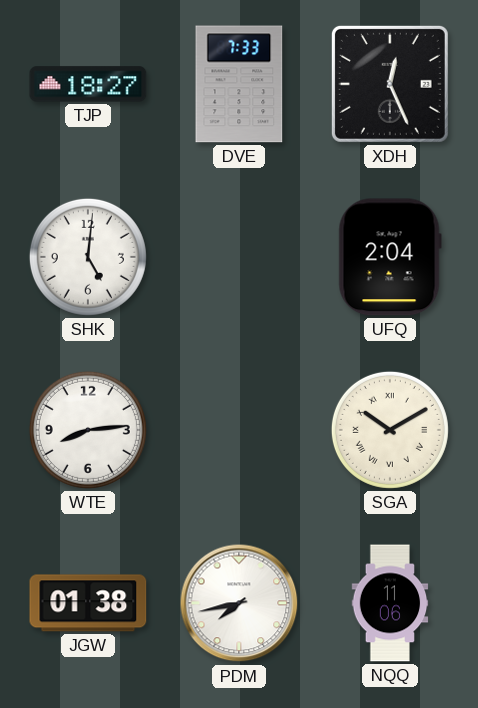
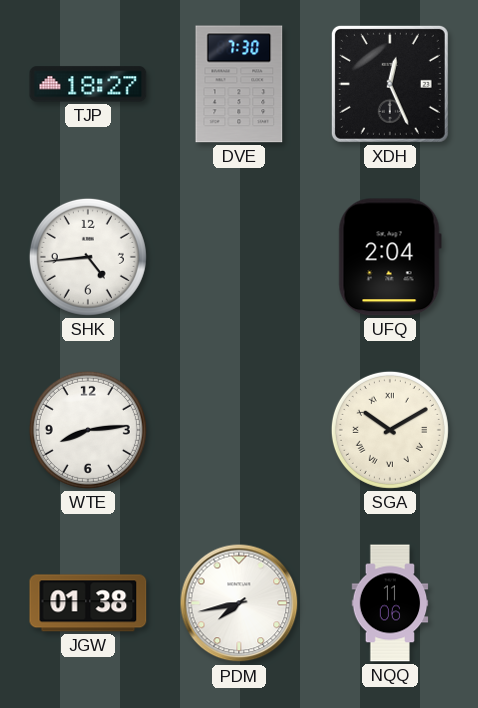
DVE: 7:33 -> 7:30 (239, 84)
SHK: 5:01 -> 4:44 (88, 257)
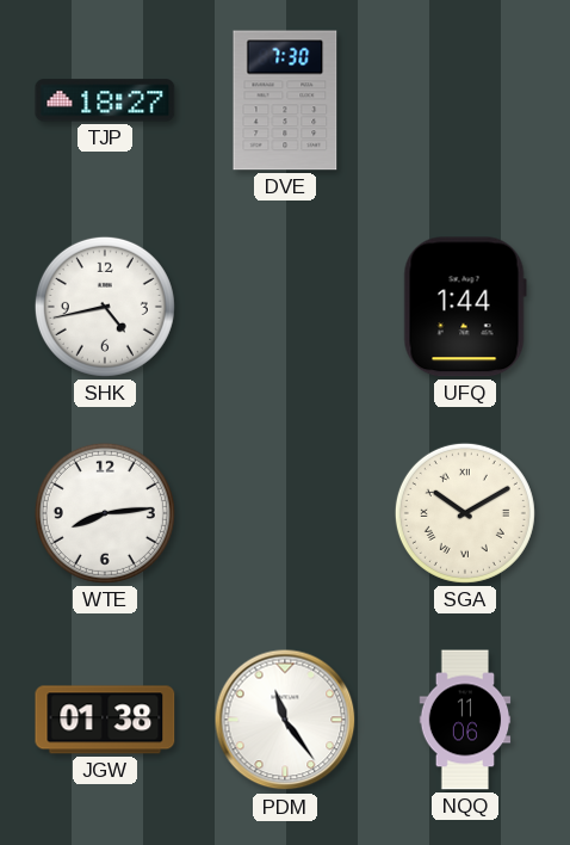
XDH: 12:26 -> none (390, 84)
SHK: 4:44 -> 4:43 (105, 307)
UFQ: 2:04 -> 1:44 (465, 307)
PDM: 7:43 -> 11:24 (285, 720)
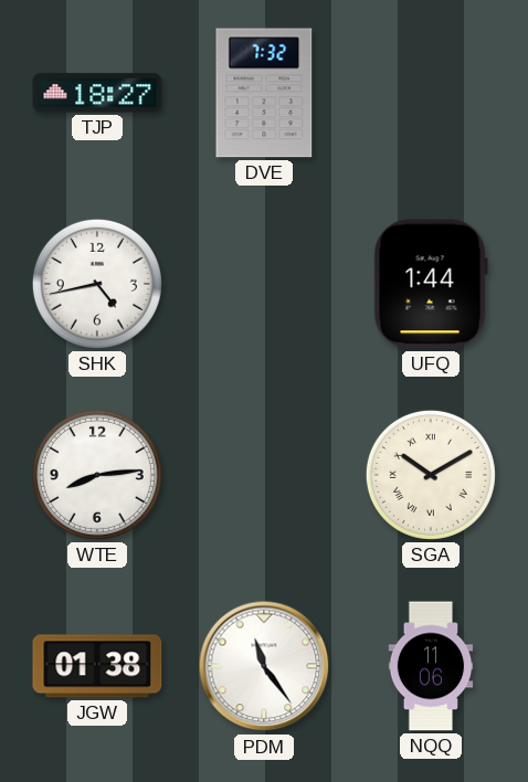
DVE: 7:30 -> 7:32 (264, 93)
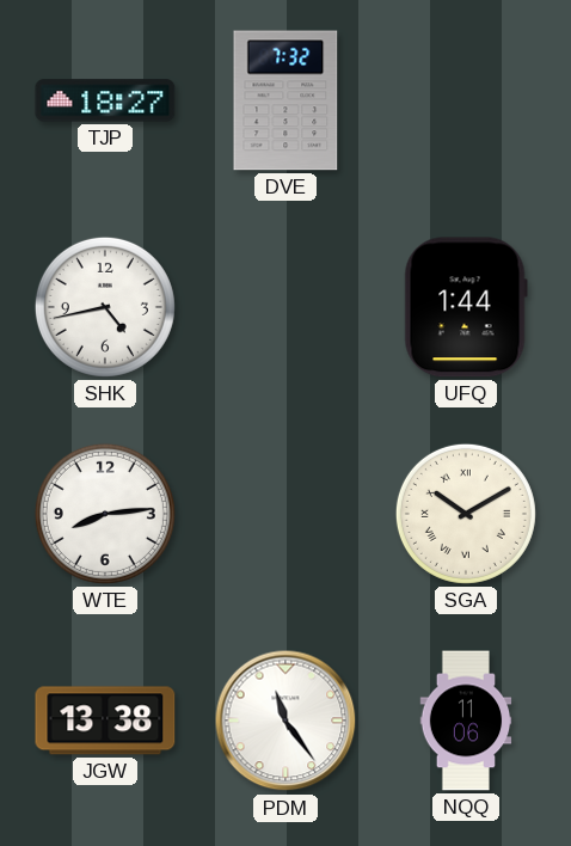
JGW: 01:38 -> 13:38 (105, 721)
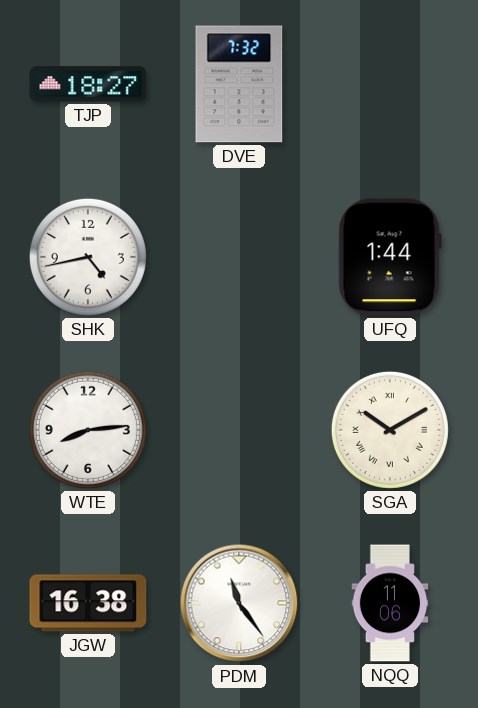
JGW: 13:38 -> 16:38 (88, 603)
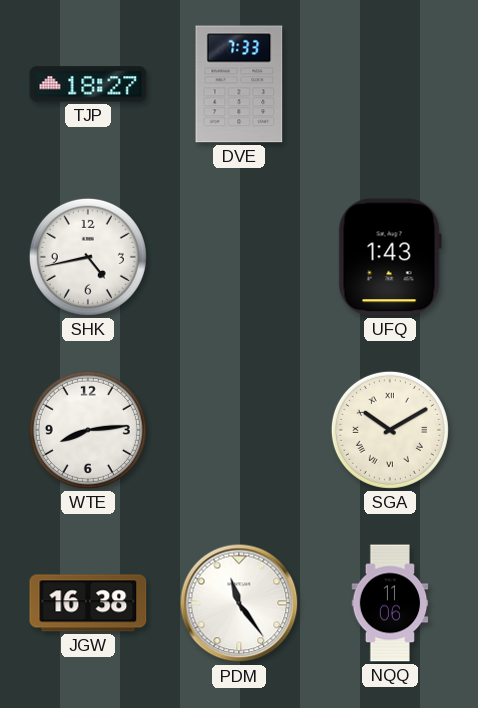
DVE: 7:32 -> 7:33 (239, 84)
UFQ: 1:44 -> 1:43 (390, 257)
